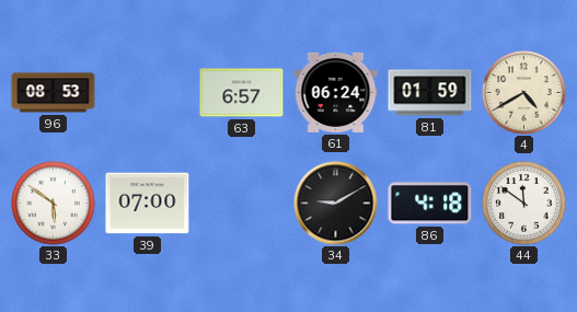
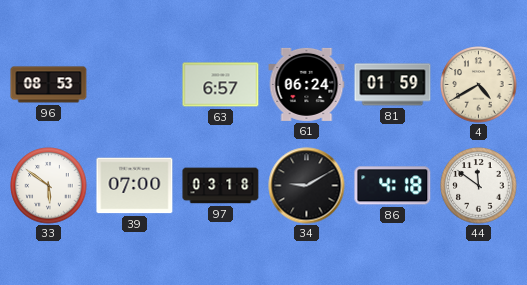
97: none -> 03:18 (221, 186)
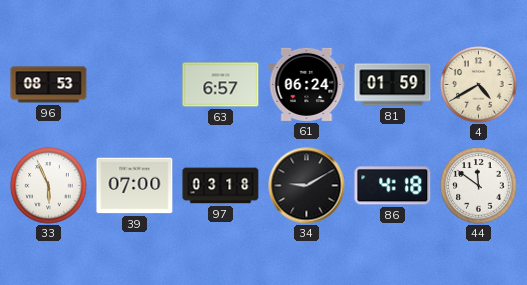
33: 5:51 -> 5:56 (49, 186)
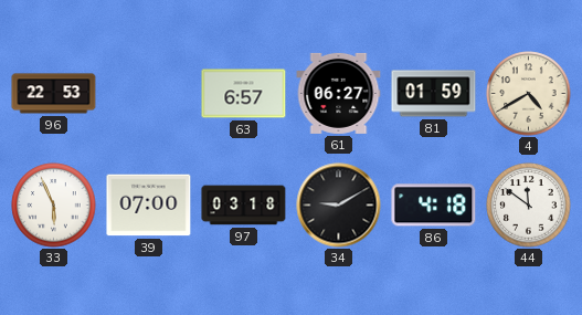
96: 08:53 -> 22:53 (54, 94)
61: 06:24 -> 06:27 (339, 93)
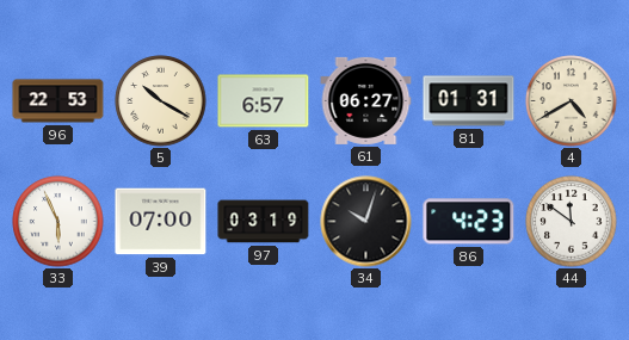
5: none -> 10:20 (161, 101)
81: 01:59 -> 01:31 (469, 101)
97: 03:18 -> 03:19 (264, 222)
34: 9:10 -> 10:03 (366, 222)
86: 4:18 -> 4:23 (469, 222)
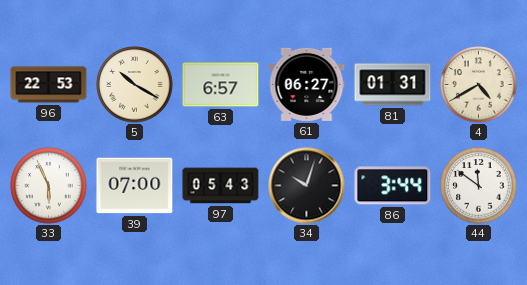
97: 03:19 -> 05:43 (221, 186)
86: 4:23 -> 3:44 (393, 186)
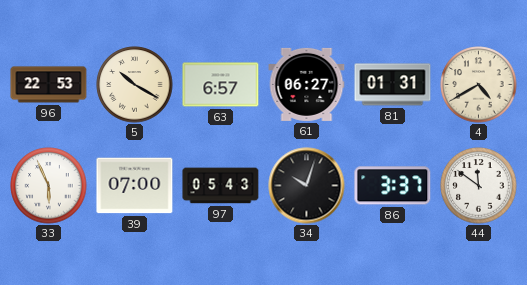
86: 3:44 -> 3:37 (393, 186)
